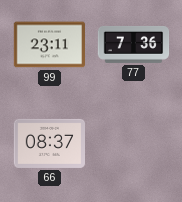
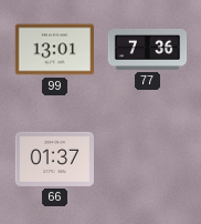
99: 23:11 -> 13:01 (54, 50)
66: 08:37 -> 01:37 (55, 159)
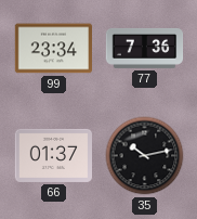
99: 13:01 -> 23:34 (53, 49)
35: none -> 10:13 (145, 156)
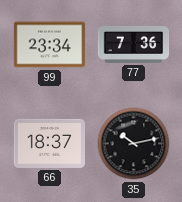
66: 01:37 -> 18:37 (50, 143)
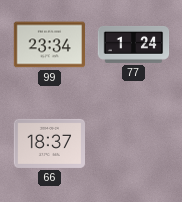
77: 7:36 -> 1:24 (134, 44)
35: 10:13 -> none (134, 144)
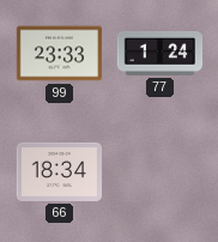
99: 23:34 -> 23:33 (59, 54)
66: 18:37 -> 18:34 (60, 171)
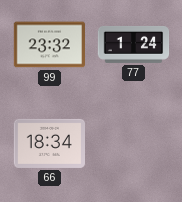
99: 23:33 -> 23:32 (49, 45)
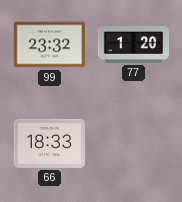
77: 1:24 -> 1:20 (134, 44)
66: 18:34 -> 18:33 (50, 143)
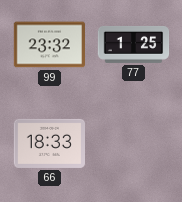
77: 1:20 -> 1:25 (134, 44)
